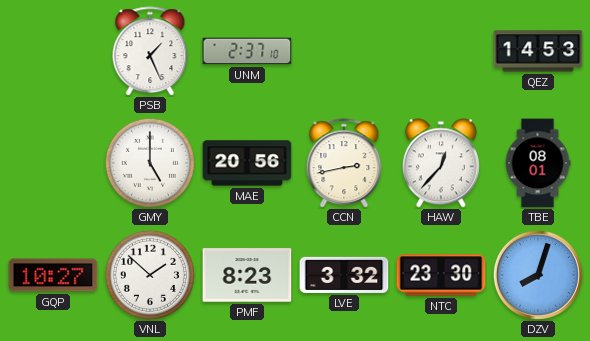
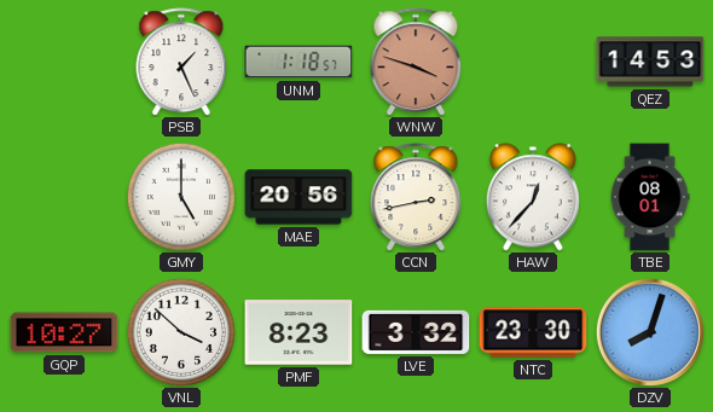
UNM: 2:37 -> 1:18 (298, 62)
WNW: none -> 3:48 (416, 62)
VNL: 1:52 -> 3:52 (181, 332)
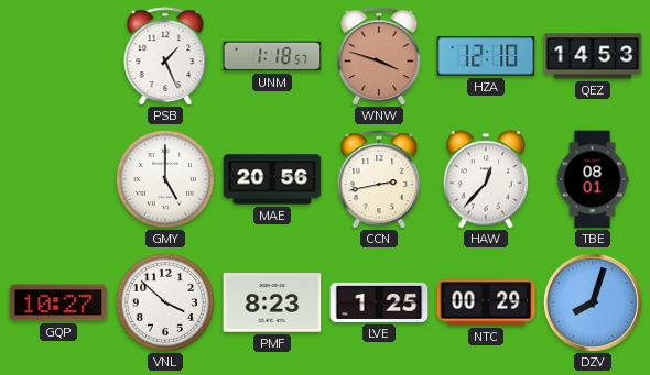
HZA: none -> 12:10 (486, 56)
LVE: 3:32 -> 1:25 (379, 302)
NTC: 23:30 -> 00:29 (486, 302)
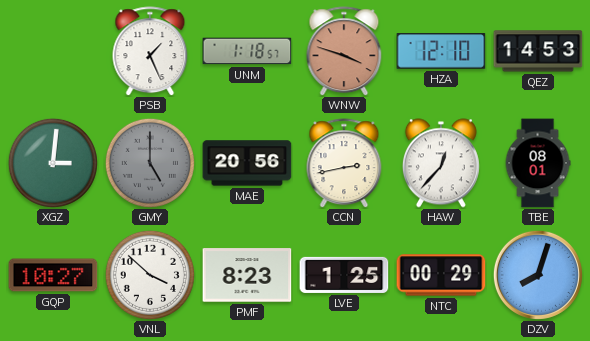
XGZ: none -> 3:01 (53, 163)
GMY dial: white -> grey (150, 163)
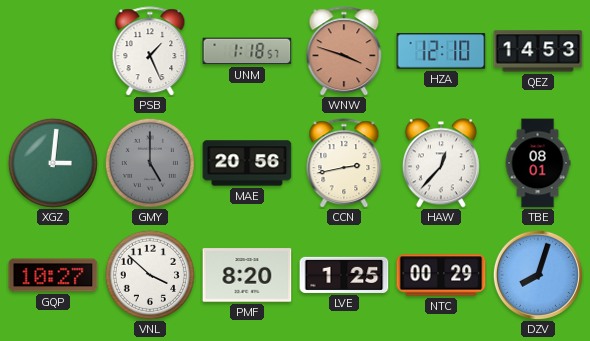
PMF: 8:23 -> 8:20 (247, 275)
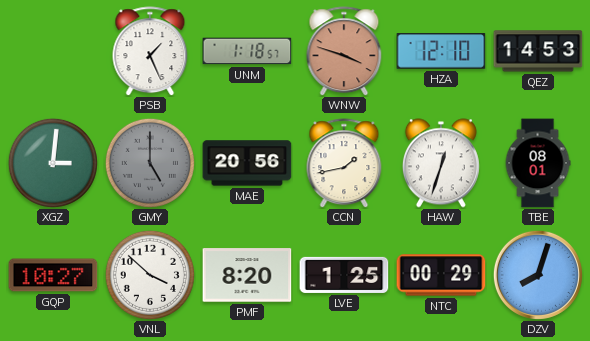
CCN: 2:43 -> 1:43 (344, 163)
HAW: 12:37 -> 12:33 (441, 163)
